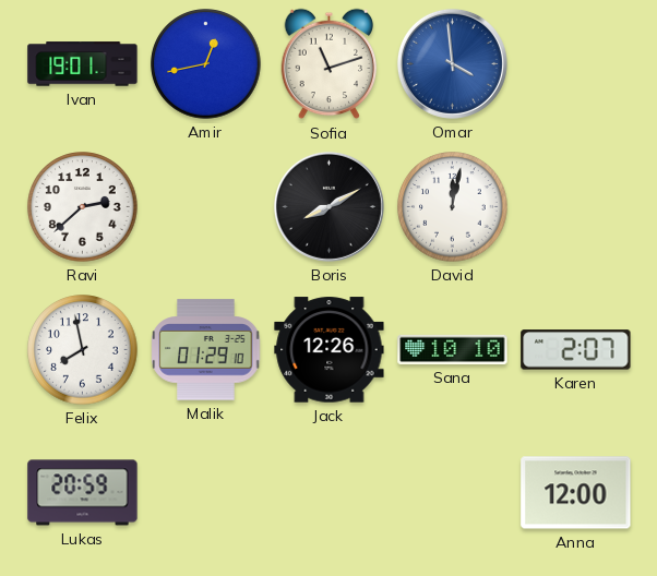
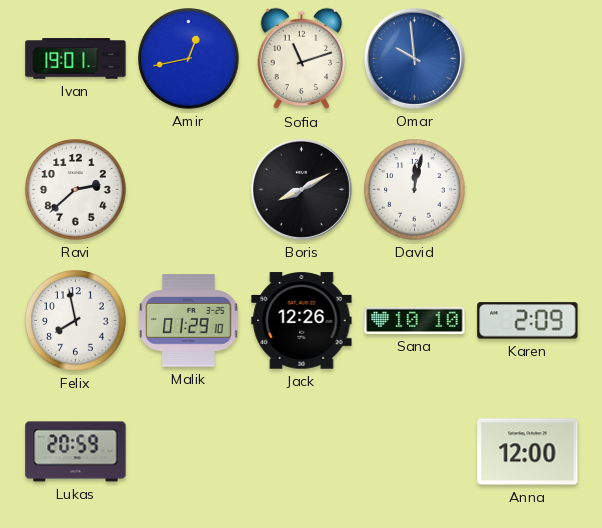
Omar: 3:59 -> 9:59 (414, 58)
Karen: 2:07 -> 2:09 (528, 321)
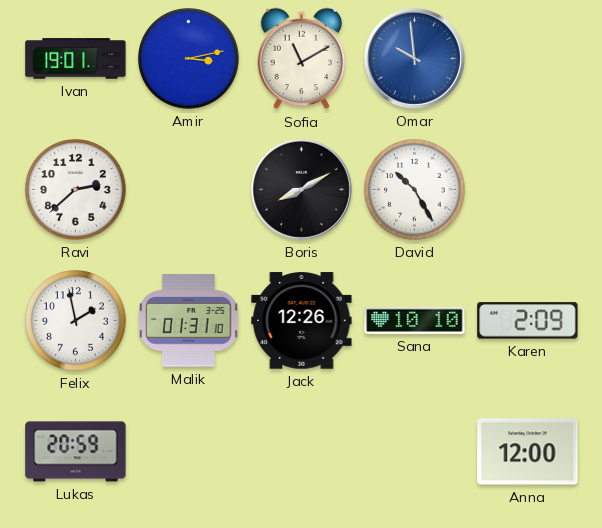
Amir: 12:43 -> 3:13 (189, 59)
Sofia: 11:12 -> 11:10 (302, 59)
David: 12:02 -> 10:25 (415, 190)
Felix: 7:58 -> 1:58 (76, 321)
Malik: 01:29 -> 01:31 (189, 321)
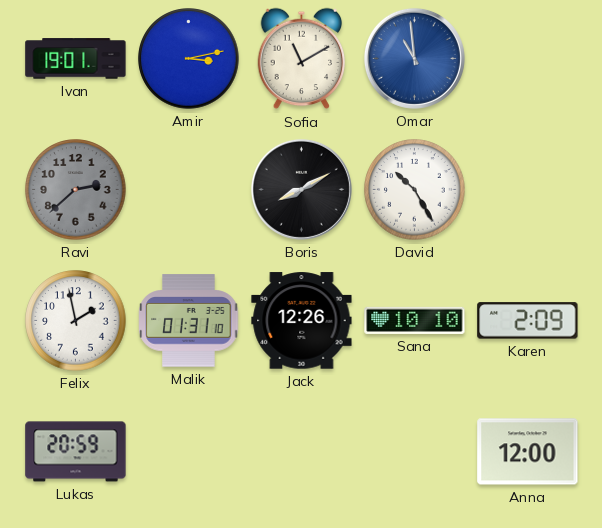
Omar: 9:59 -> 10:59 (414, 58)
Ravi dial: white -> grey (76, 190)
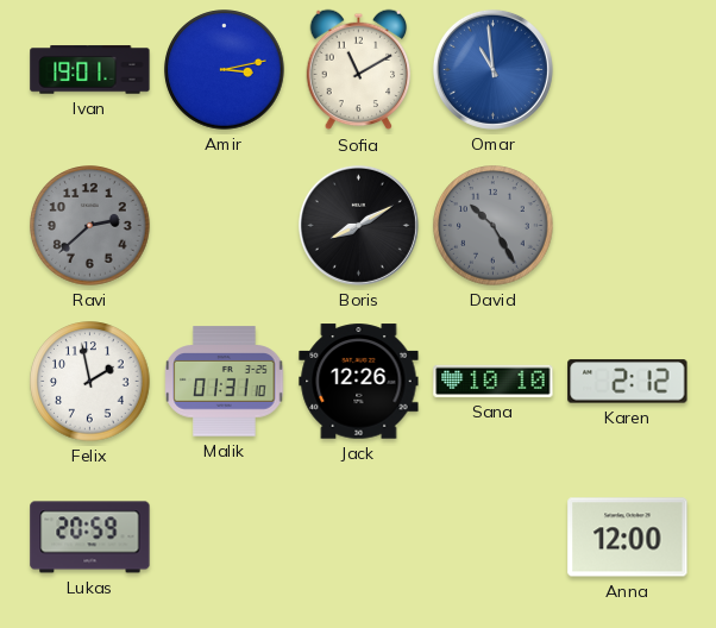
David dial: white -> grey (494, 226)
Karen: 2:09 -> 2:12 (628, 382)
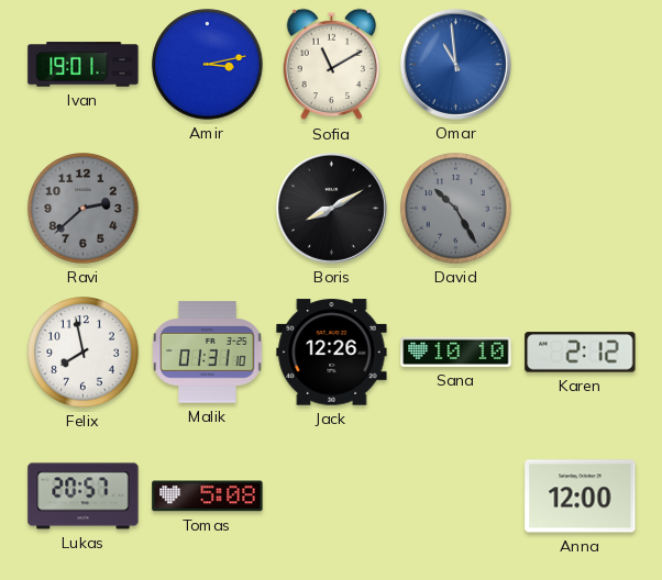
Felix: 1:58 -> 7:58 (84, 353)
Lukas: 20:59 -> 20:57 (84, 497)
Tomas: none -> 5:08 (208, 497)
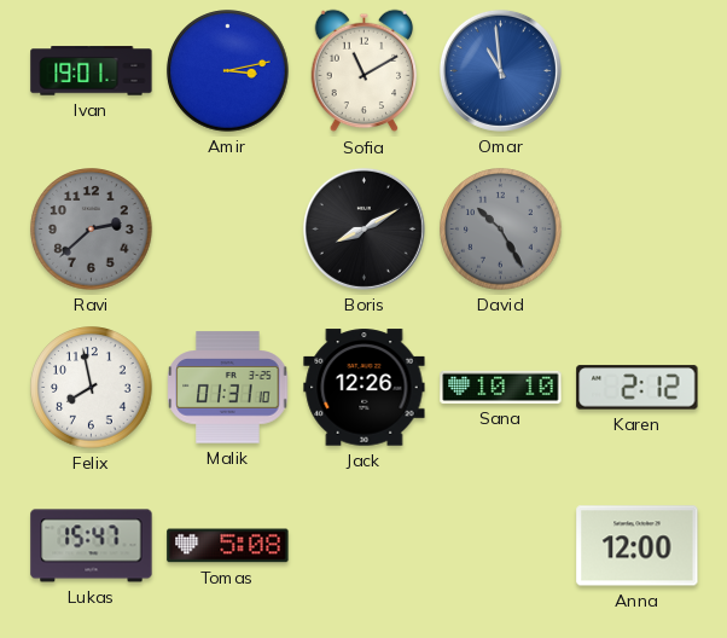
Lukas: 20:57 -> 15:47 (92, 546)
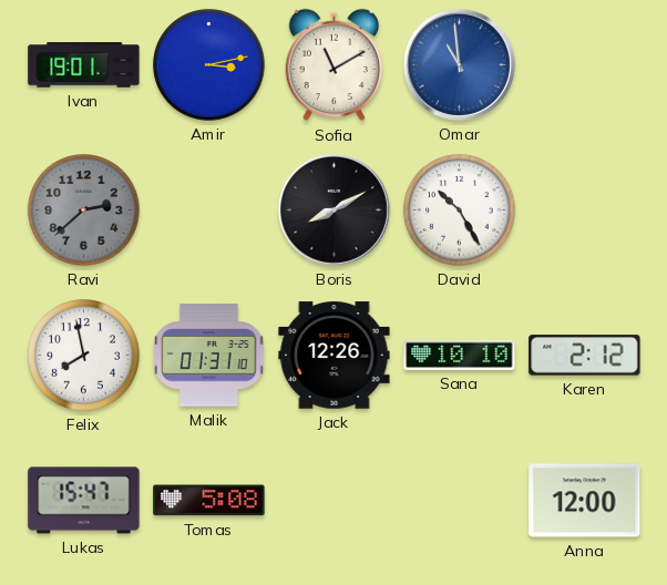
David dial: grey -> white (460, 211)
